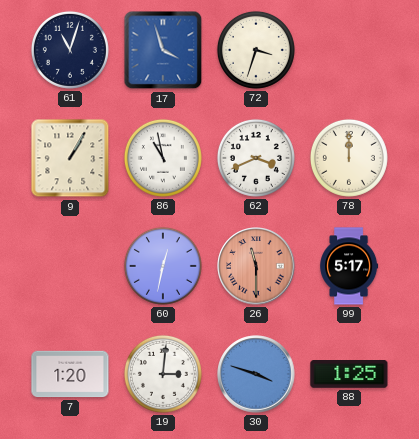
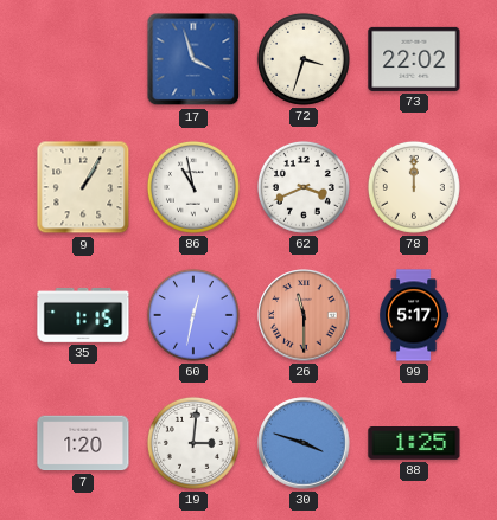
61: 11:03 -> none (70, 50)
73: none -> 22:02 (414, 59)
35: none -> 1:15 (83, 315)
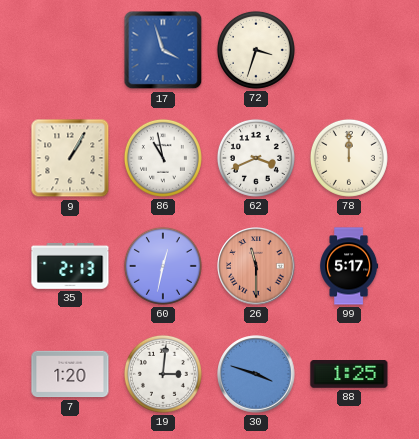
73: 22:02 -> none (414, 59)
35: 1:15 -> 2:13 (70, 266)
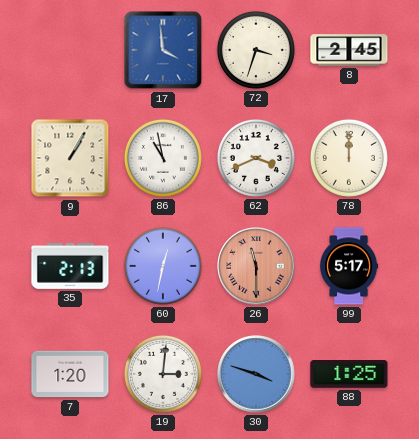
17: 3:57 -> 3:59 (163, 50)
8: none -> 2:45 (349, 50)
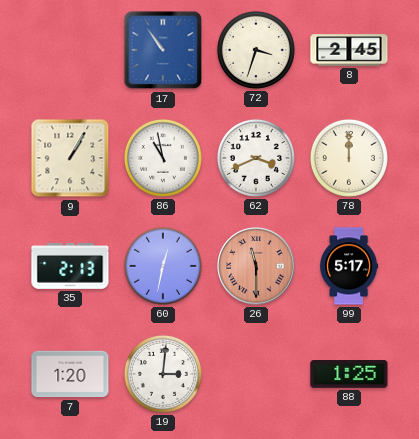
17: 3:59 -> 10:54 (163, 50)
30: 3:48 -> none (256, 374)
